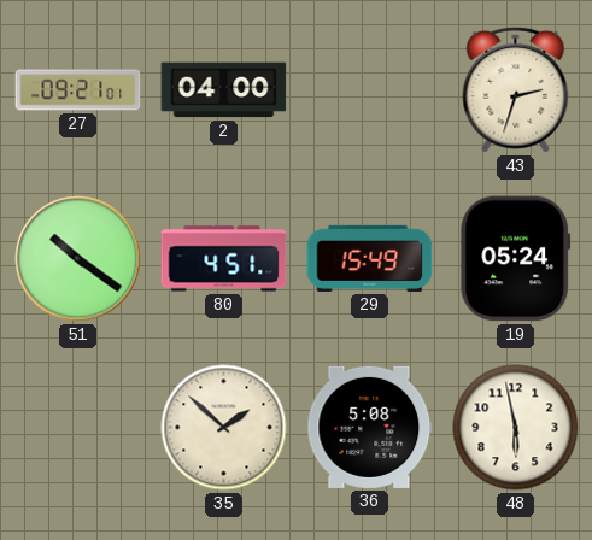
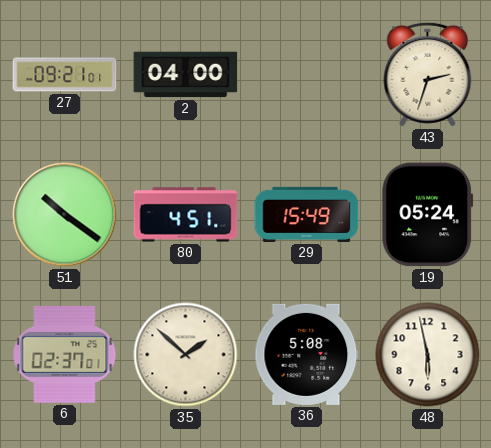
6: none -> 02:37 (65, 354)
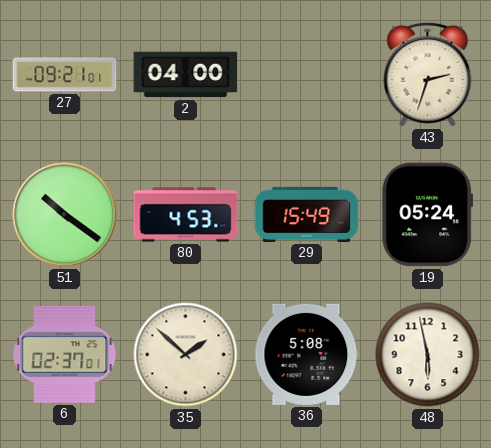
80: 4:51 -> 4:53 (186, 215)
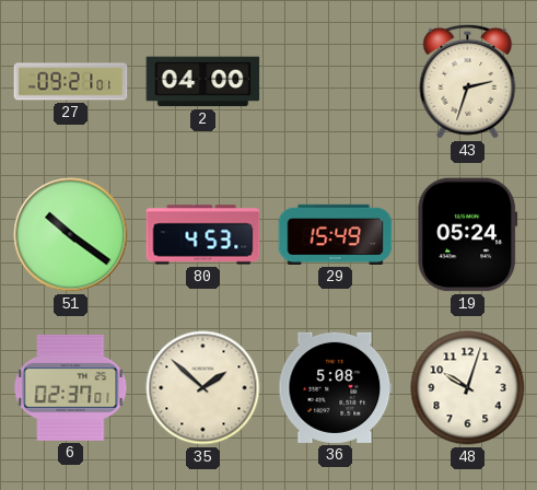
48: 5:58 -> 10:03 (468, 388)
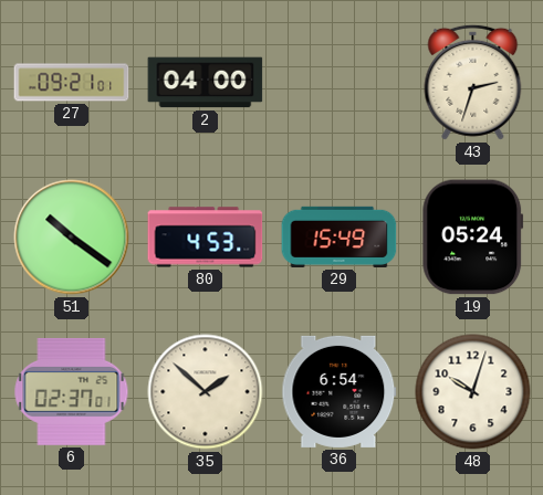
36: 5:08 -> 6:54 (340, 391)
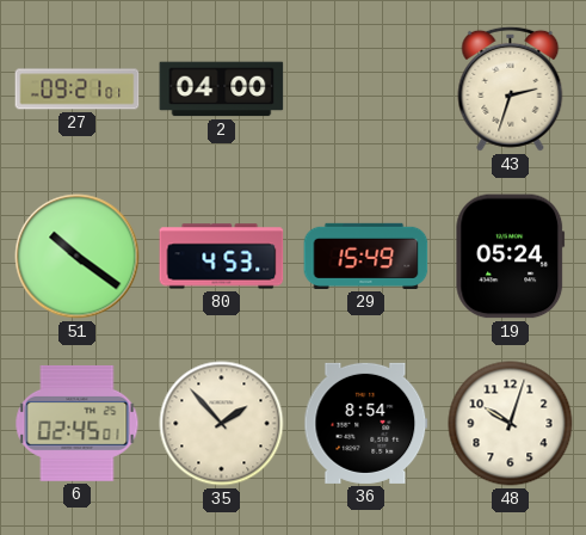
6: 02:37 -> 02:45 (78, 423)
35: 1:52 -> 1:53 (222, 424)
36: 6:54 -> 8:54 (366, 423)
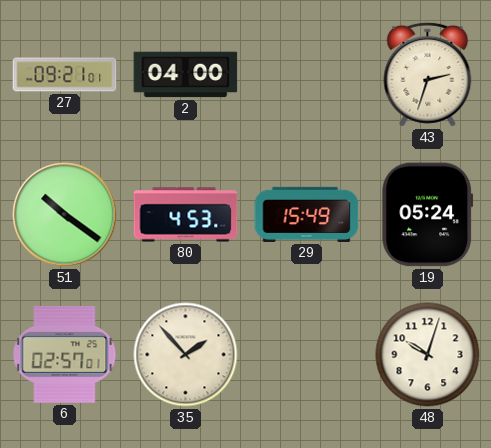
6: 02:45 -> 02:57 (65, 354)
36: 8:54 -> none (366, 423)
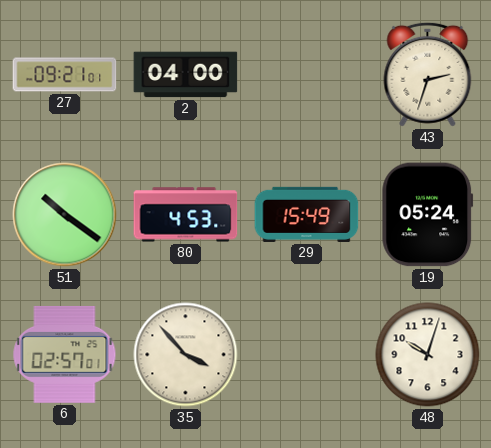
35: 1:53 -> 3:53 (186, 355)
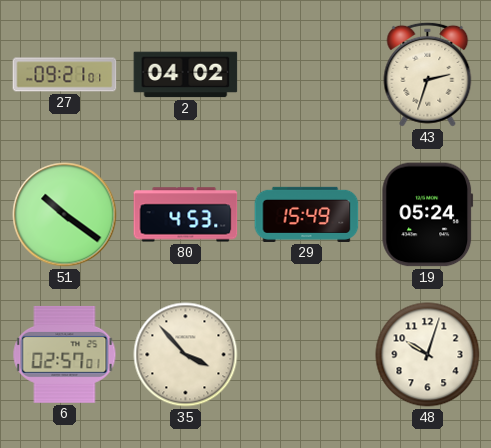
2: 04:00 -> 04:02 (186, 75)
